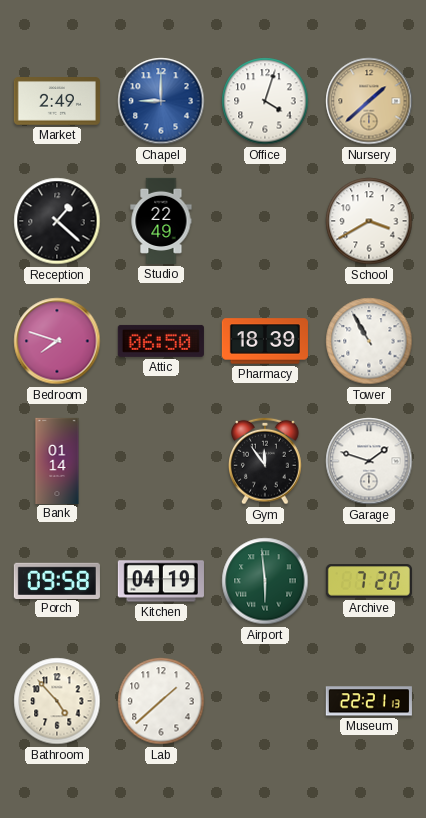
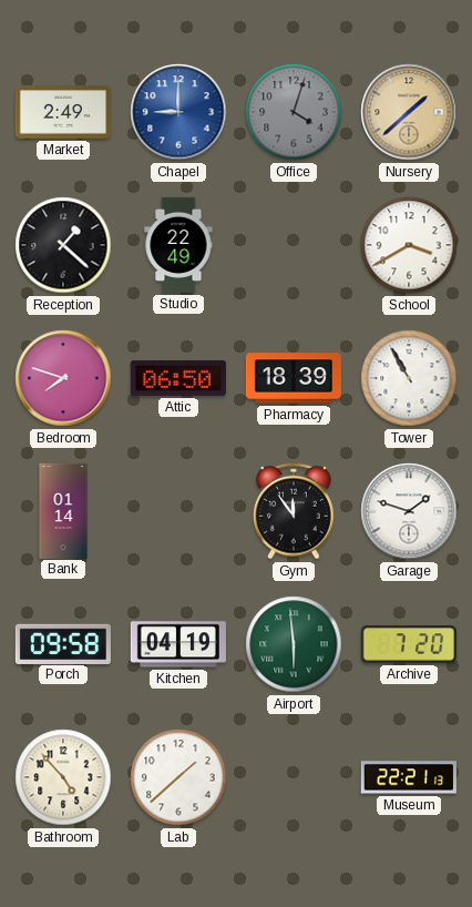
Office dial: white -> grey (294, 112)
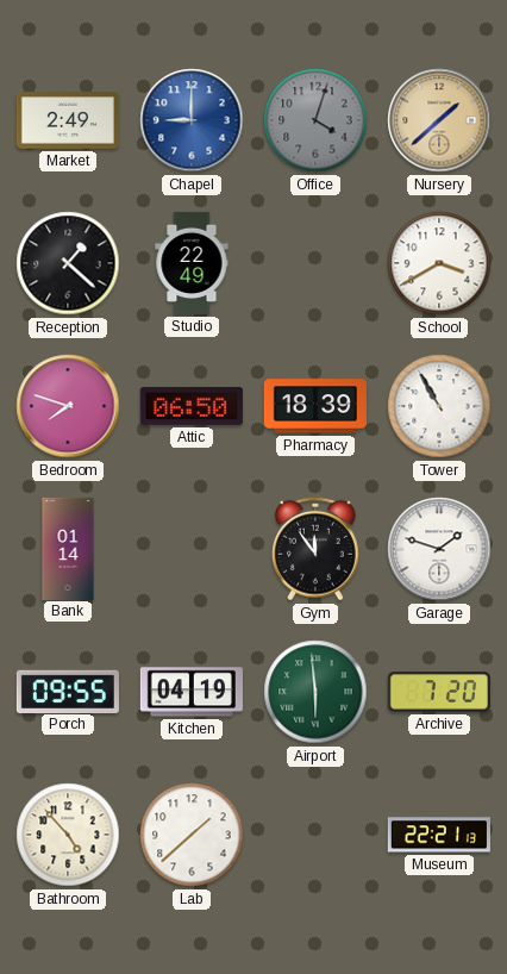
Porch: 09:58 -> 09:55 (68, 691)
